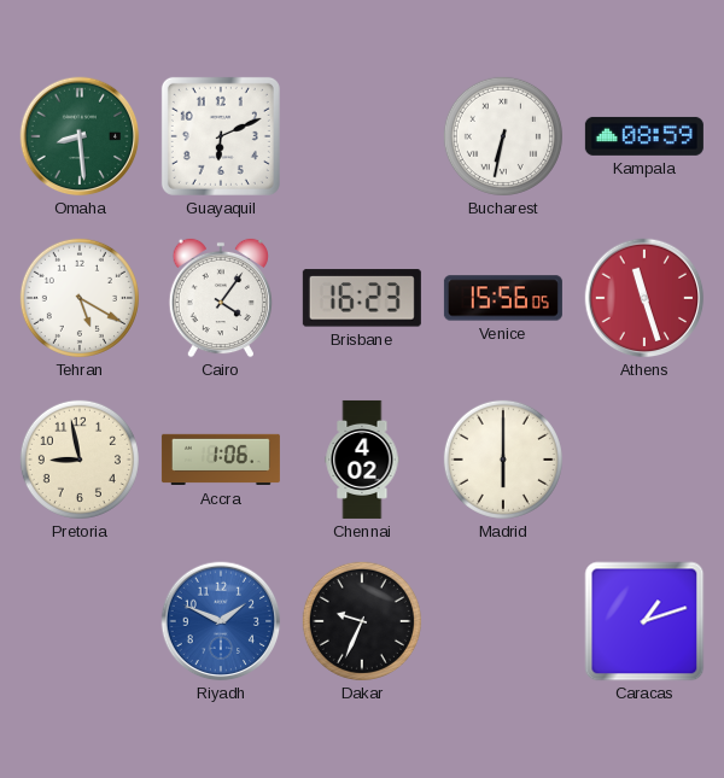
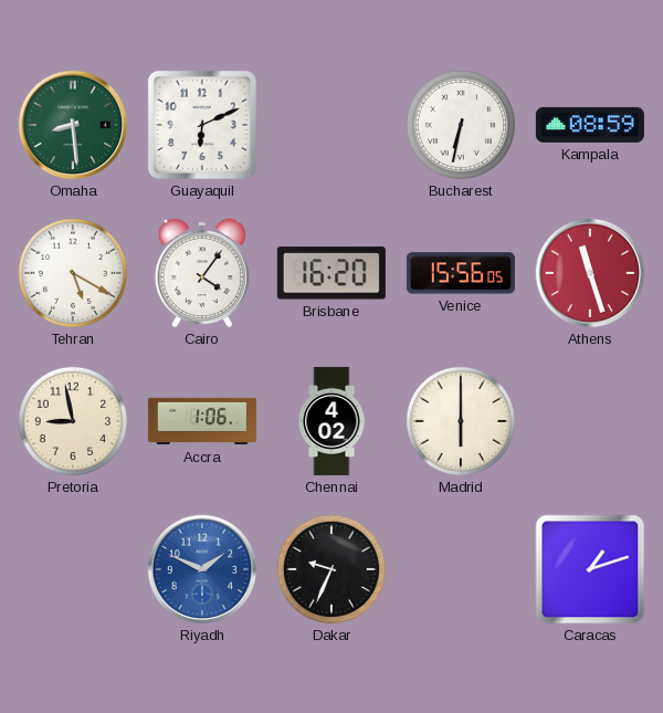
Brisbane: 16:23 -> 16:20 (331, 273)
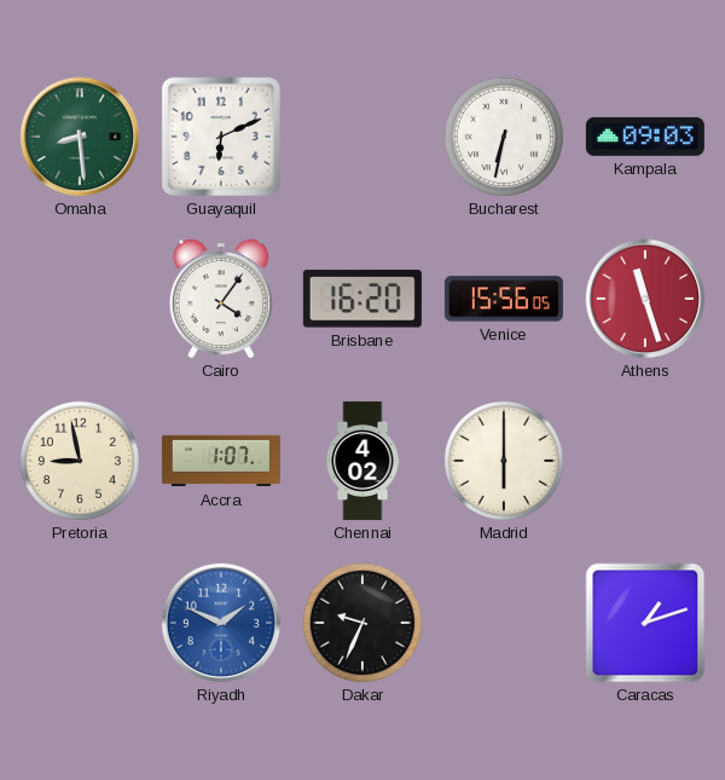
Kampala: 08:59 -> 09:03 (645, 137)
Tehran: 5:20 -> none (73, 273)
Accra: 1:06 -> 1:07 (221, 461)
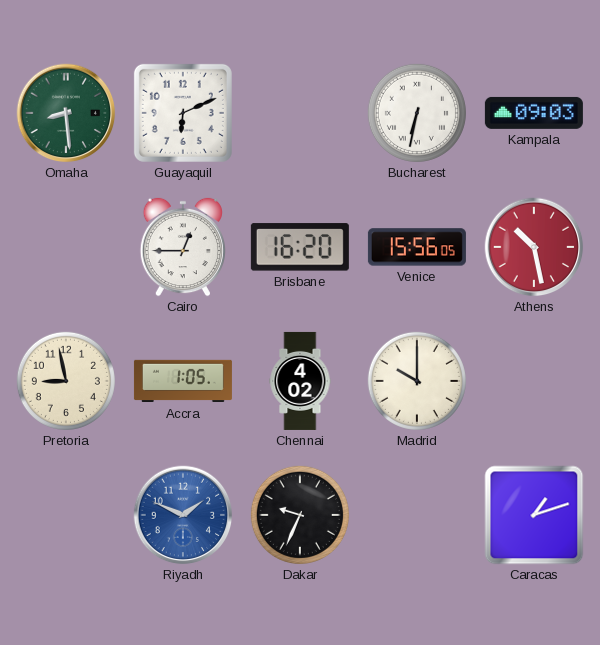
Cairo: 4:06 -> 12:45 (182, 247)
Athens: 11:27 -> 10:28 (534, 247)
Accra: 1:07 -> 1:05 (183, 381)
Madrid: 6:00 -> 10:00 (417, 381)
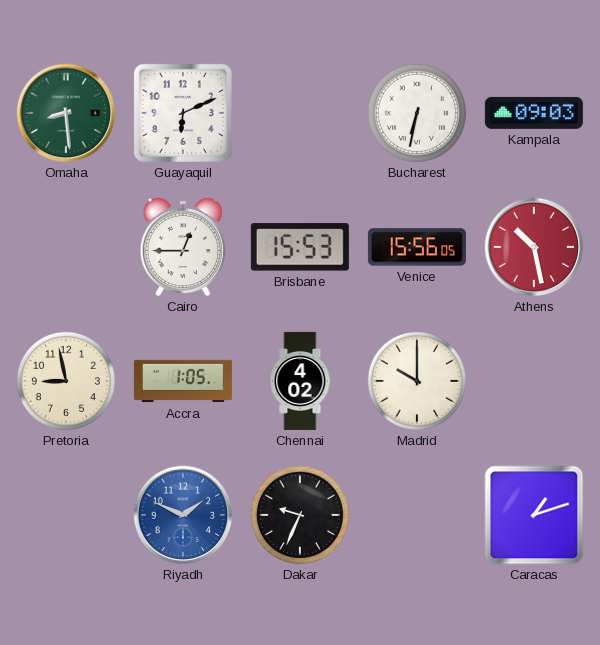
Brisbane: 16:20 -> 15:53 (300, 247)
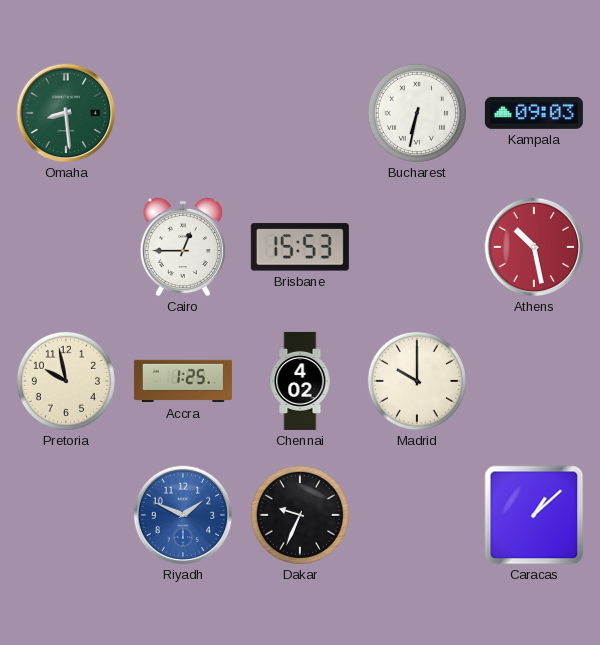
Guayaquil: 6:11 -> none (183, 113)
Venice: 15:56 -> none (417, 247)
Pretoria: 8:58 -> 9:58 (66, 381)
Accra: 1:05 -> 1:25 (183, 381)
Caracas: 1:12 -> 1:08 (534, 515)
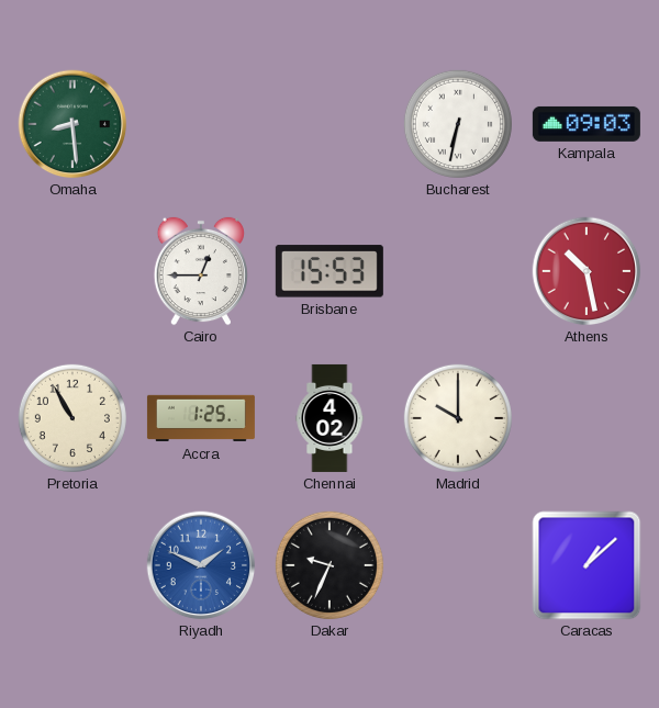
Pretoria: 9:58 -> 10:55 (72, 418)
